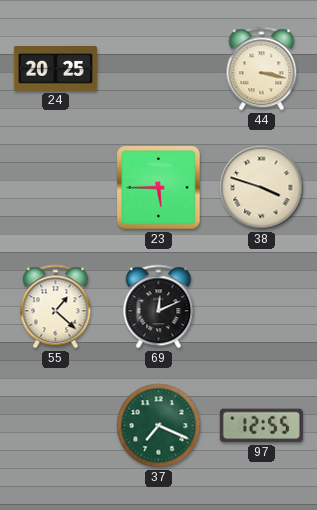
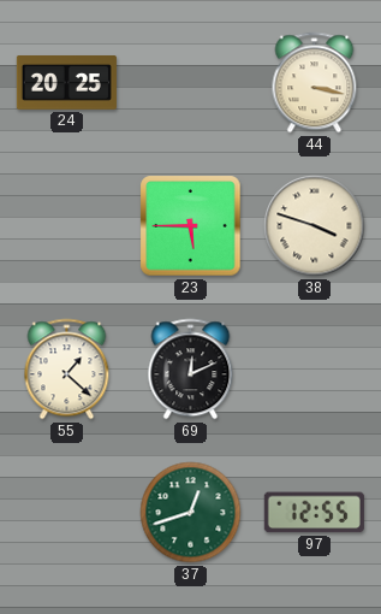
37: 7:19 -> 12:42 (191, 513)
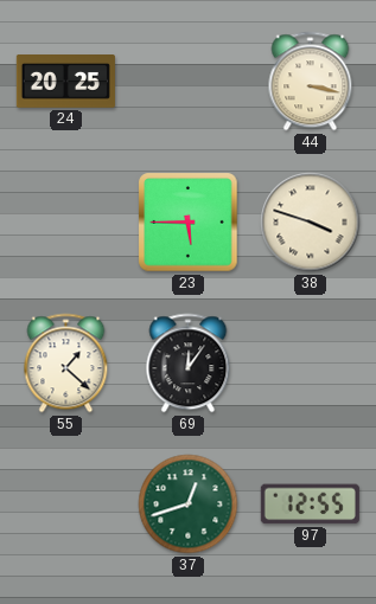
69: 12:11 -> 12:06 (189, 364)
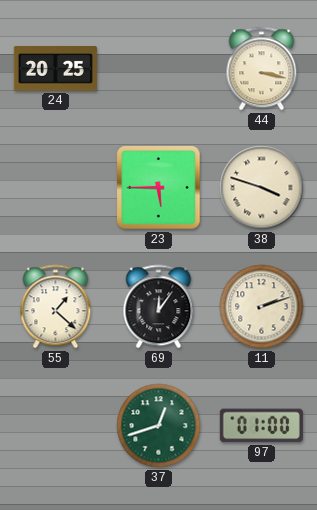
11: none -> 2:12 (262, 307)
97: 12:55 -> 01:00 (261, 426)
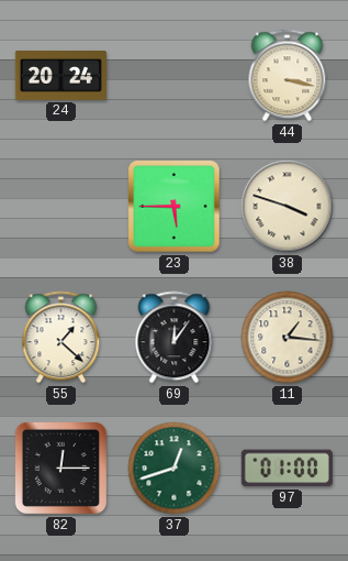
24: 20:25 -> 20:24 (60, 76)
11: 2:12 -> 1:16 (288, 338)
82: none -> 12:15 (60, 468)
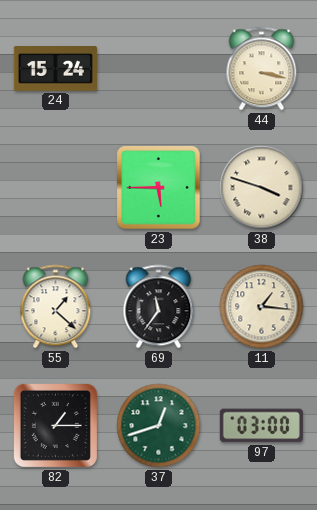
24: 20:24 -> 15:24 (55, 69)
69: 12:06 -> 11:36 (159, 307)
82: 12:15 -> 1:15 (55, 425)
97: 01:00 -> 03:00 (261, 426)
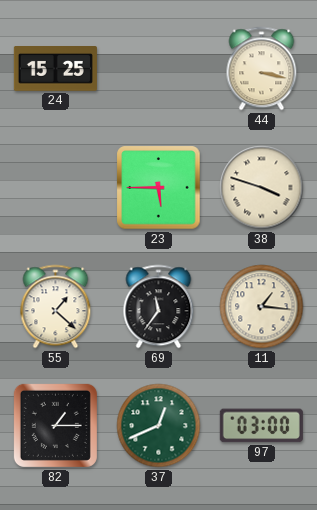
24: 15:24 -> 15:25 (55, 69)
37: 12:42 -> 12:41 (159, 426)
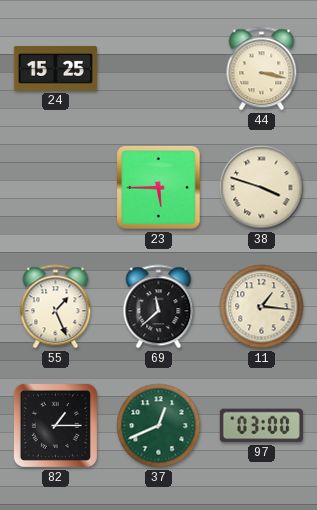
55: 1:22 -> 1:26 (56, 307)
69: 11:36 -> 11:38 (159, 307)
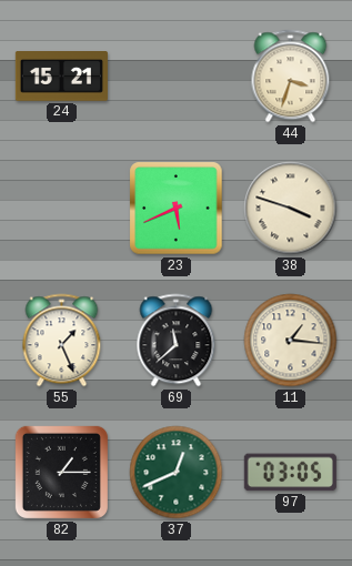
24: 15:25 -> 15:21 (61, 77)
44: 3:17 -> 3:33 (291, 77)
23: 5:45 -> 5:41 (177, 209)
97: 03:00 -> 03:05 (290, 473)
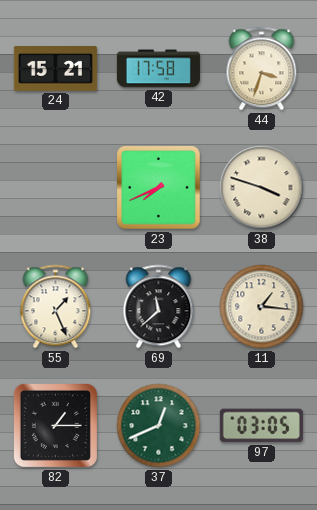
42: none -> 17:58 (158, 69)
23: 5:41 -> 7:41 (159, 188)
